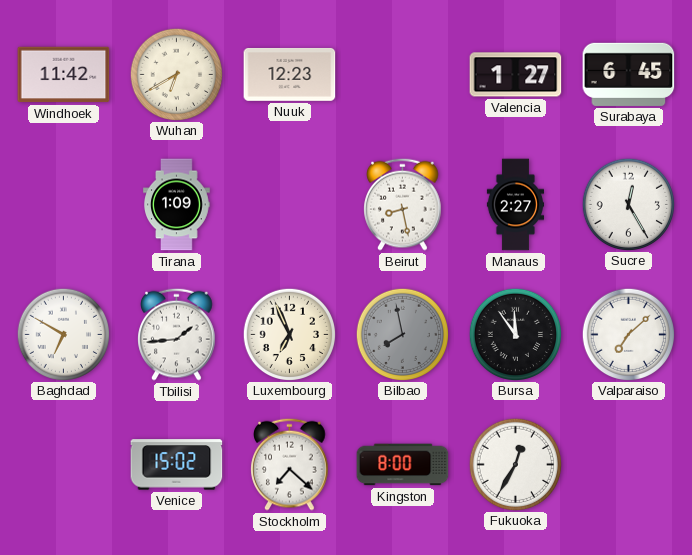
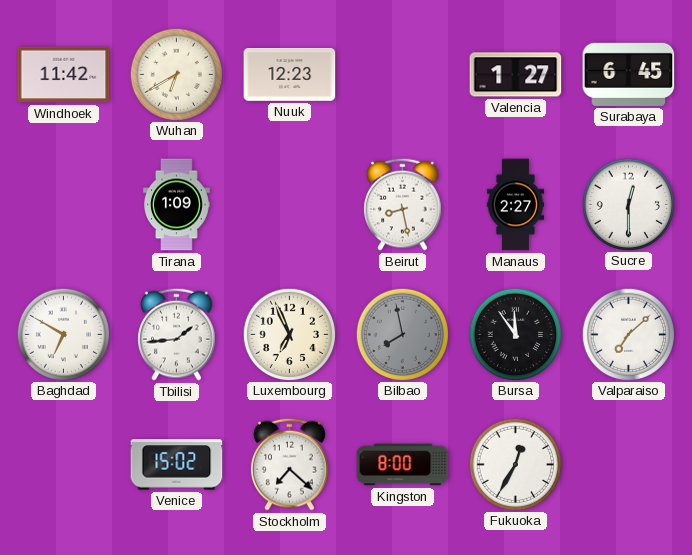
Sucre: 12:25 -> 12:30 (628, 204)
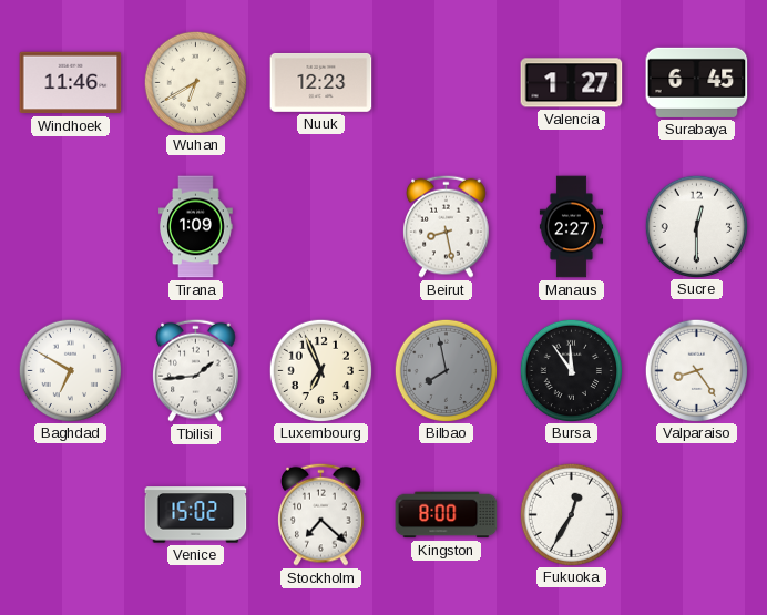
Windhoek: 11:42 -> 11:46 (71, 83)
Valparaiso: 7:08 -> 8:24 (696, 370)
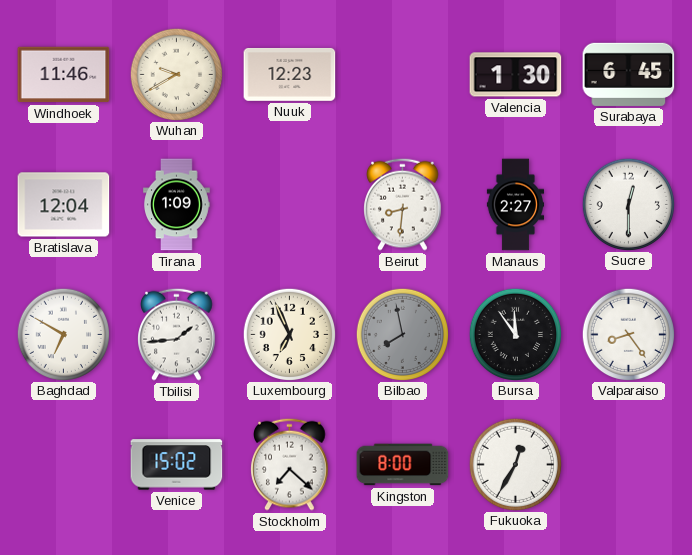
Wuhan: 6:40 -> 9:40 (176, 74)
Valencia: 1:27 -> 1:30 (516, 75)
Bratislava: none -> 12:04 (64, 205)
Beirut: 8:28 -> 8:31 (403, 204)
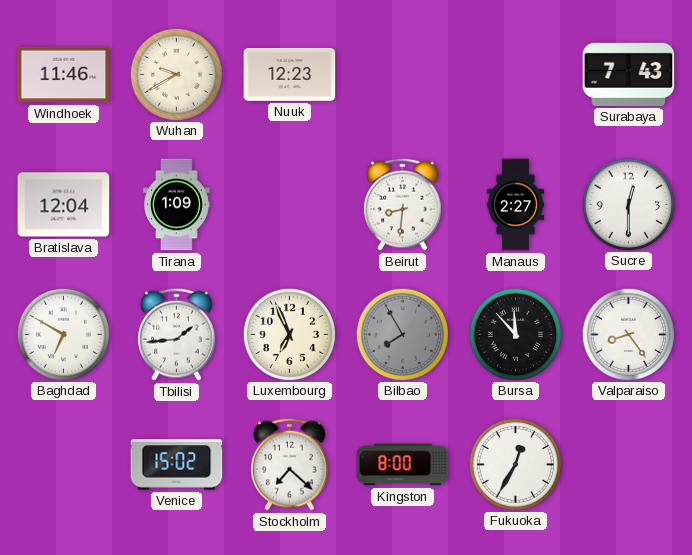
Valencia: 1:30 -> none (516, 75)
Surabaya: 6:45 -> 7:43 (629, 74)
Bilbao: 7:58 -> 7:55 (402, 334)
Bursa: 11:54 -> 11:53 (515, 334)
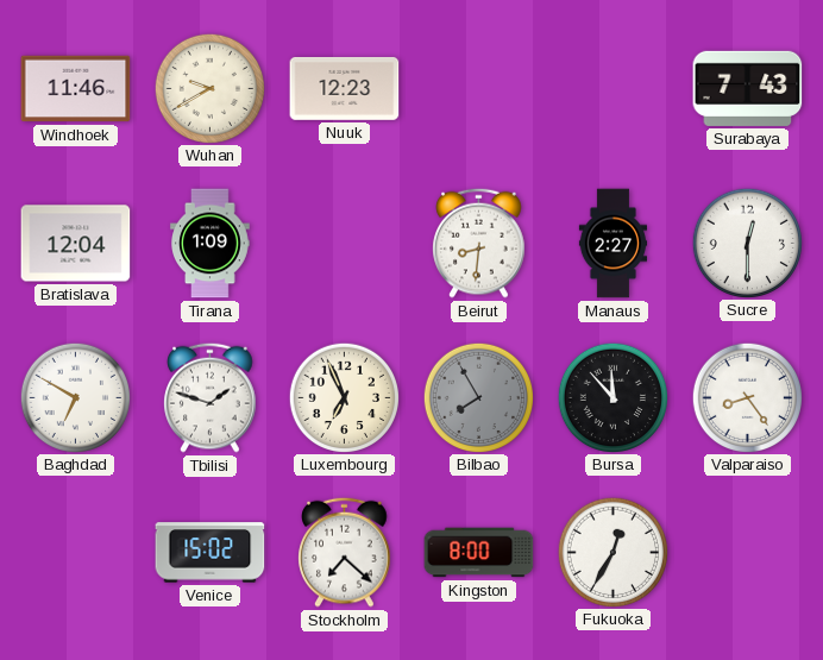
Tbilisi: 1:44 -> 1:48 (211, 397)
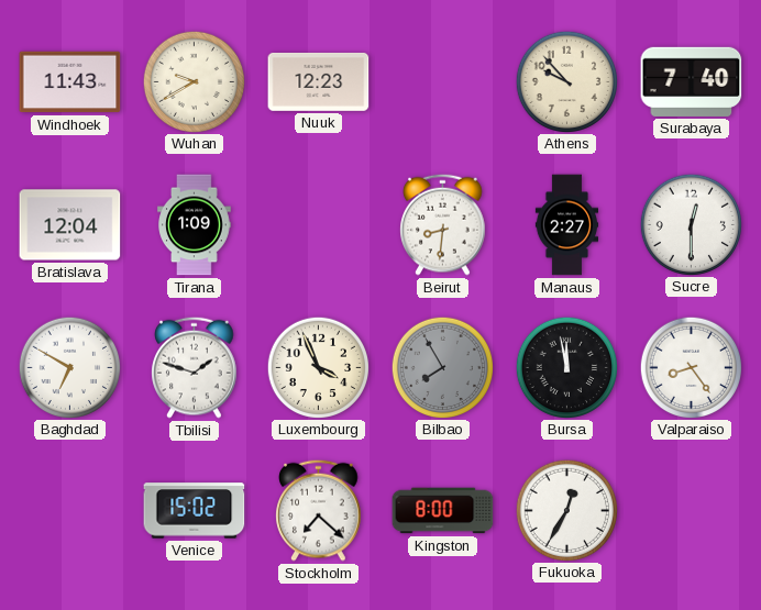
Windhoek: 11:46 -> 11:43 (70, 82)
Athens: none -> 9:53 (566, 81)
Surabaya: 7:43 -> 7:40 (692, 81)
Luxembourg: 6:56 -> 3:56 (318, 367)
Bursa: 11:53 -> 11:58 (566, 367)
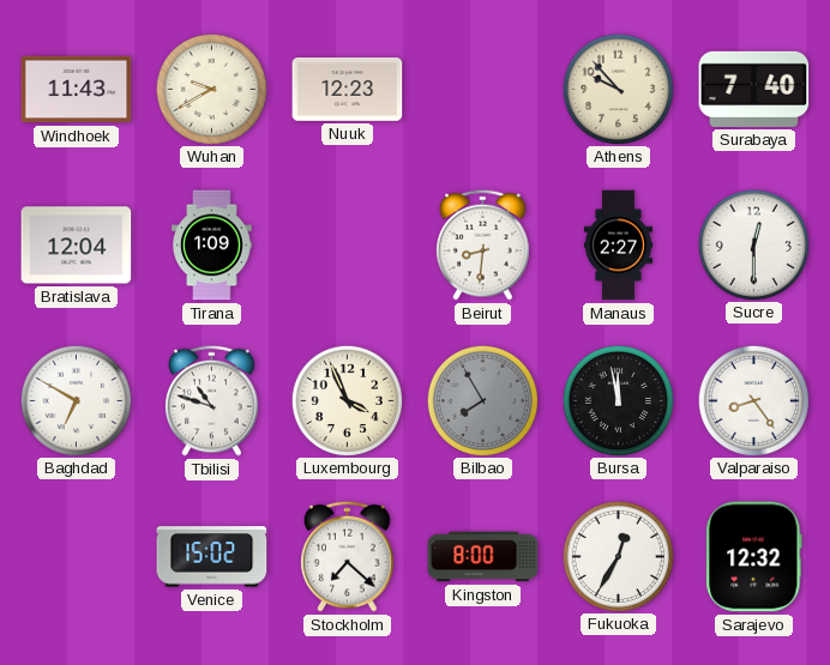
Tbilisi: 1:48 -> 10:48 (212, 400)
Sarajevo: none -> 12:32 (754, 557)
